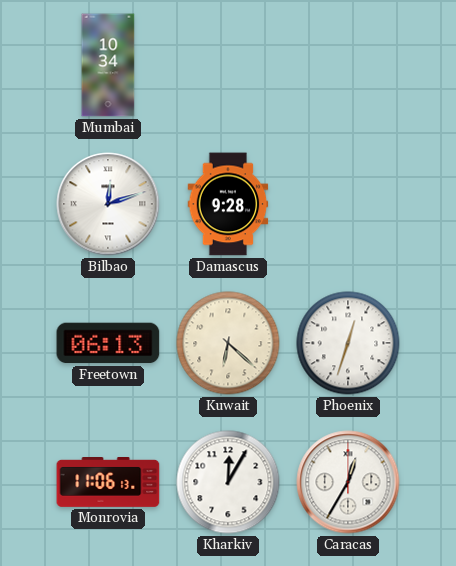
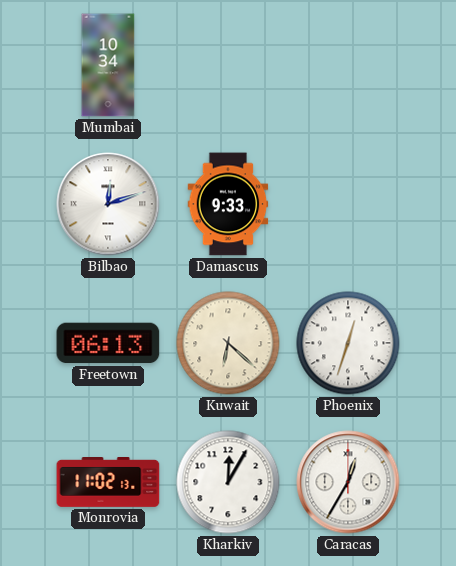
Damascus: 9:28 -> 9:33 (228, 204)
Monrovia: 11:06 -> 11:02 (108, 483)
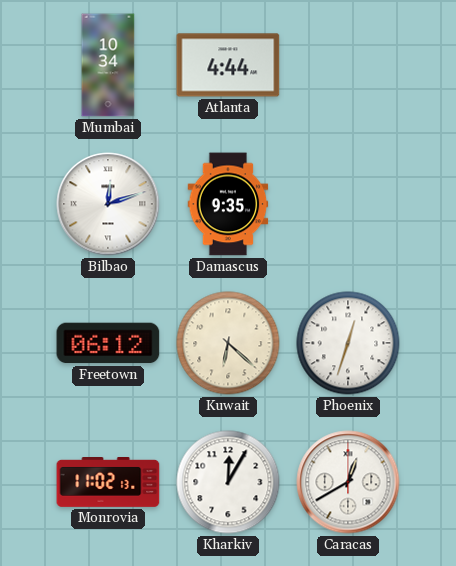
Atlanta: none -> 4:44 (228, 65)
Damascus: 9:33 -> 9:35 (228, 204)
Freetown: 06:13 -> 06:12 (108, 343)
Caracas: 12:35 -> 12:40 (348, 482)
